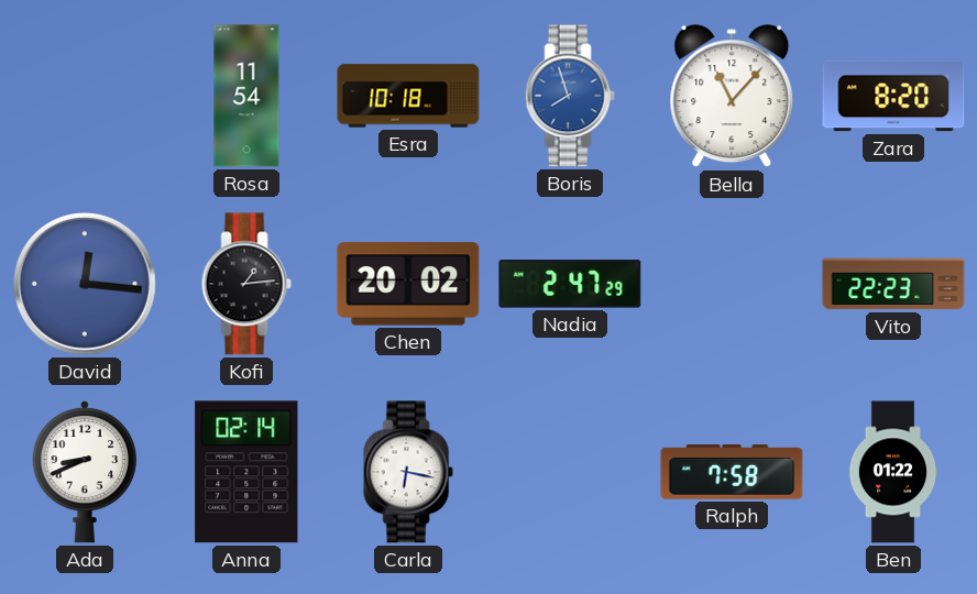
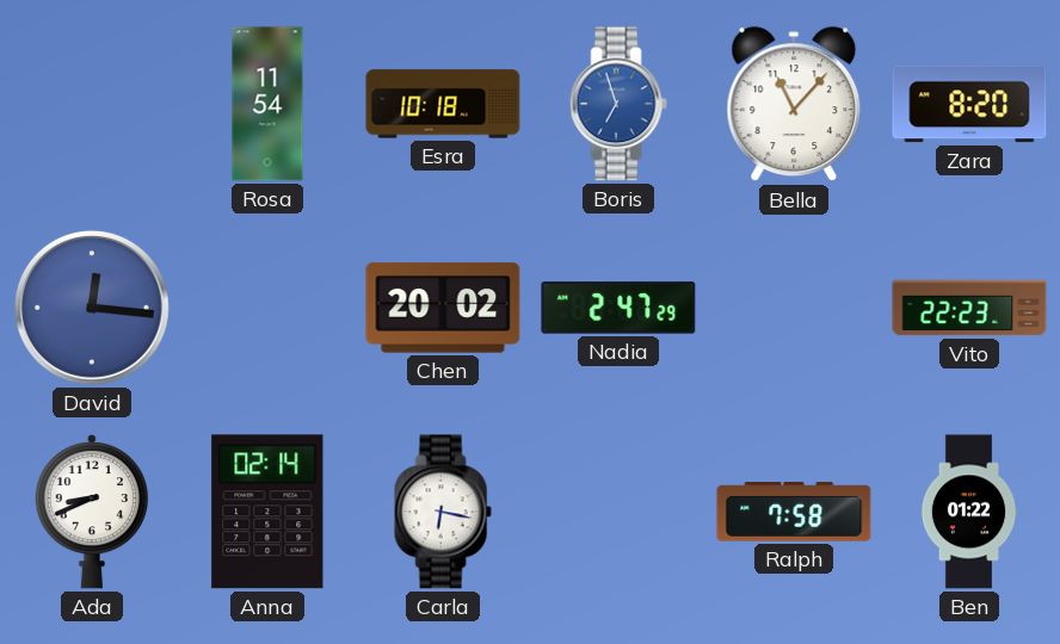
Boris: 7:57 -> 6:57 (618, 104)
Kofi: 1:14 -> none (246, 284)
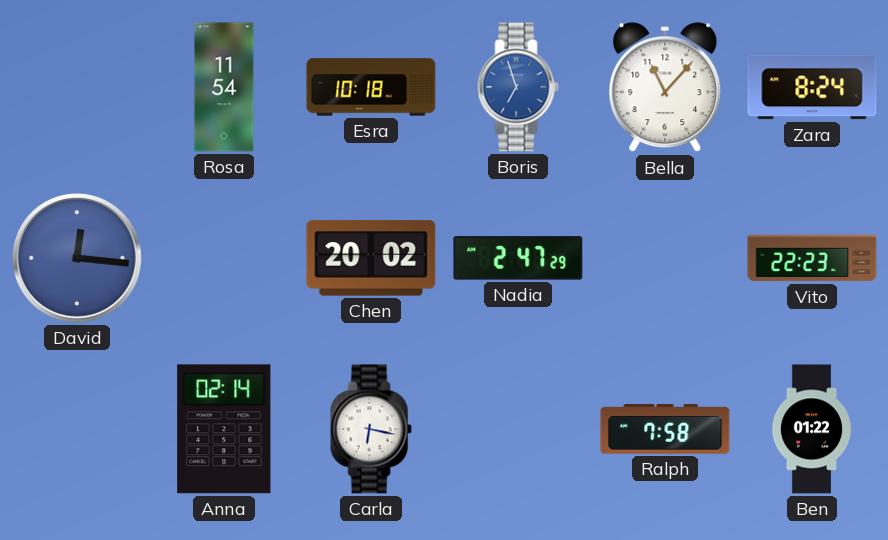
Zara: 8:20 -> 8:24 (812, 87)
Ada: 8:41 -> none (91, 512)
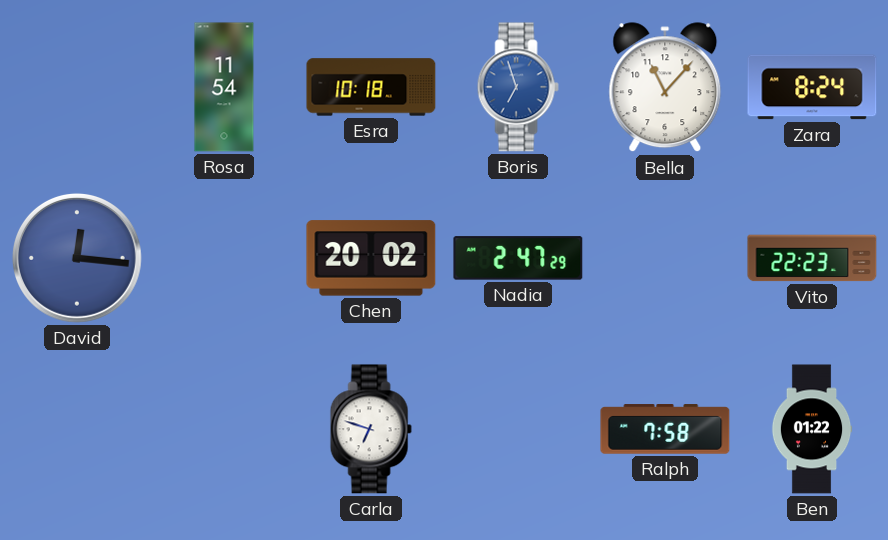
Anna: 02:14 -> none (224, 429)
Carla: 6:17 -> 6:48 (371, 429)
